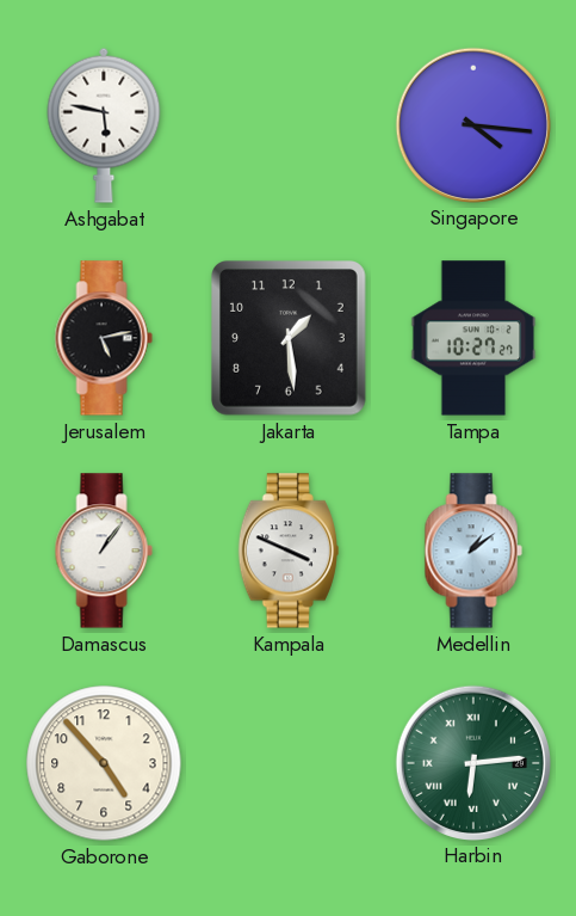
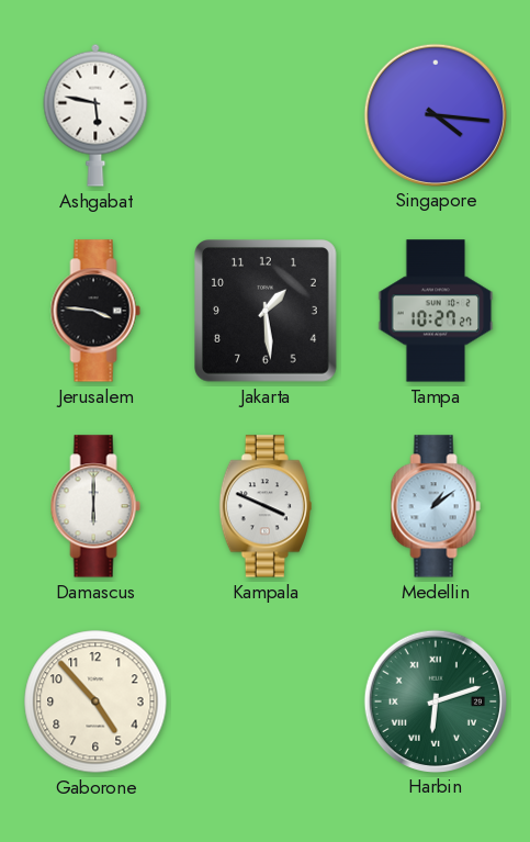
Jerusalem: 5:13 -> 3:46 (95, 311)
Damascus: 1:06 -> 6:00 (95, 506)
Harbin: 6:14 -> 6:12 (435, 700)
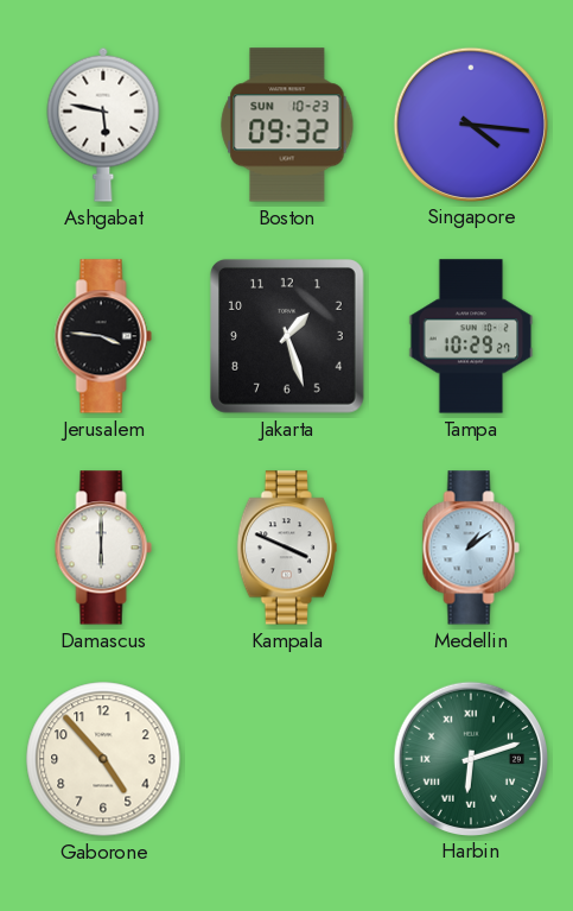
Boston: none -> 09:32 (287, 125)
Jakarta: 1:29 -> 1:27 (288, 337)
Tampa: 10:27 -> 10:29 (471, 336)
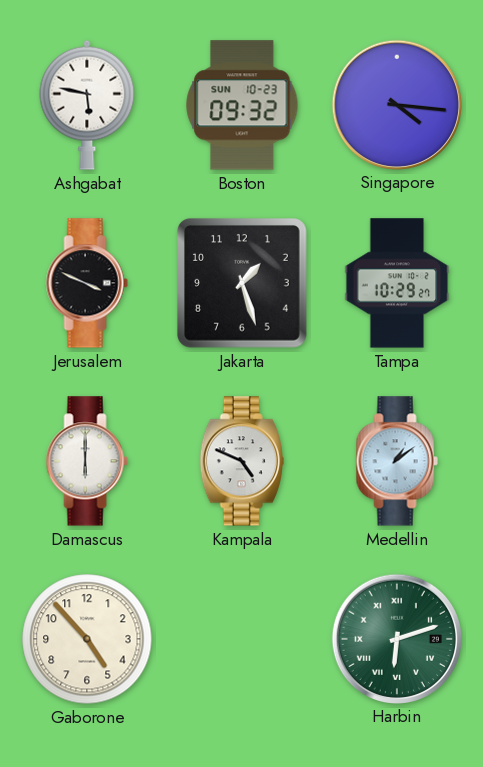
Jerusalem: 3:46 -> 3:49 (87, 283)
Kampala: 3:49 -> 4:49 (242, 461)
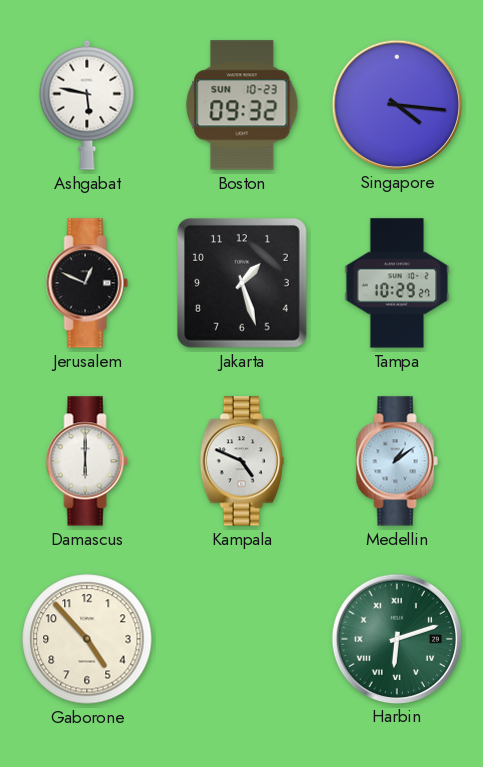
Jerusalem: 3:49 -> 12:49 (87, 283)
